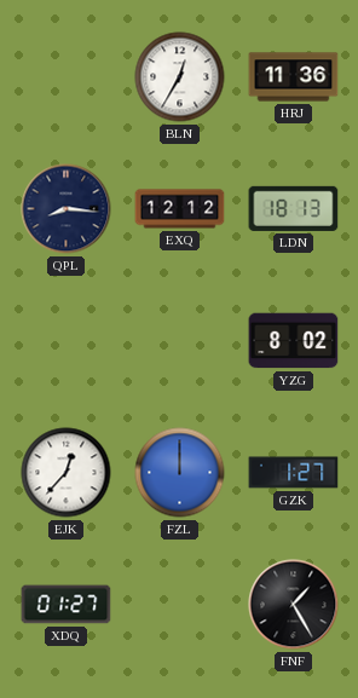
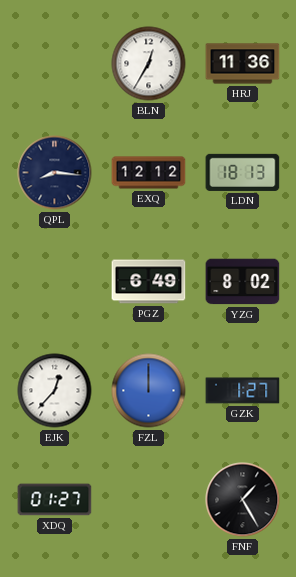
PGZ: none -> 6:49 (149, 282)
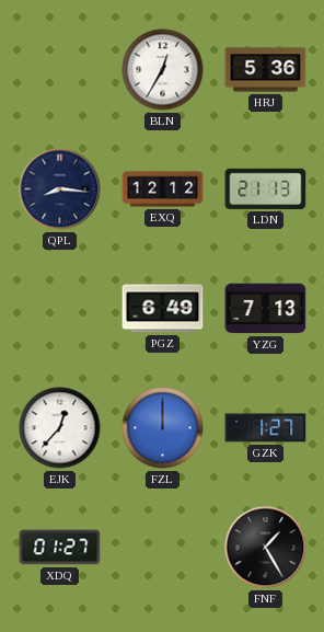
HRJ: 11:36 -> 5:36 (266, 70)
LDN: 18:13 -> 21:13 (266, 188)
YZG: 8:02 -> 7:13 (266, 309)
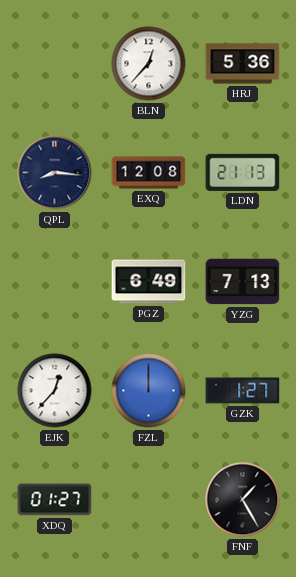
BLN: 12:35 -> 12:37 (149, 64)
EXQ: 12:12 -> 12:08 (149, 173)
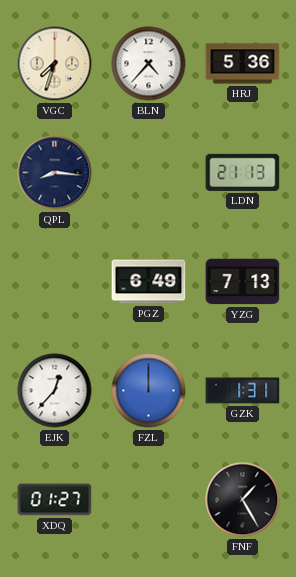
VGC: none -> 7:33 (55, 64)
BLN: 12:37 -> 4:37 (149, 64)
EXQ: 12:08 -> none (149, 173)
GZK: 1:27 -> 1:31 (243, 391)
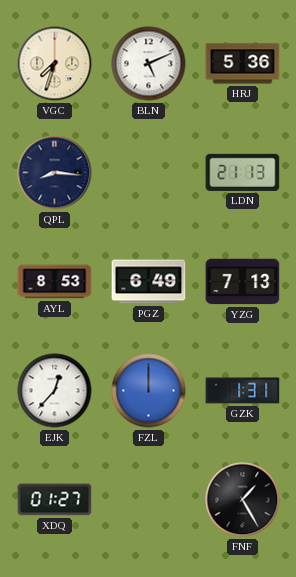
BLN: 4:37 -> 5:11 (149, 64)
AYL: none -> 8:53 (55, 282)
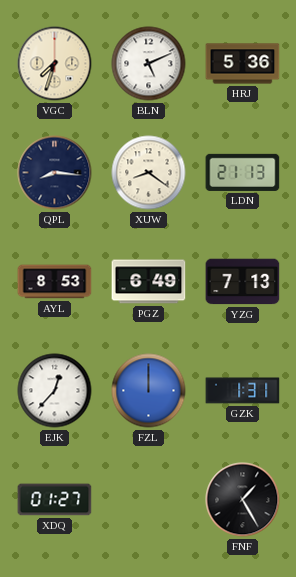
XUW: none -> 8:21 (149, 173)
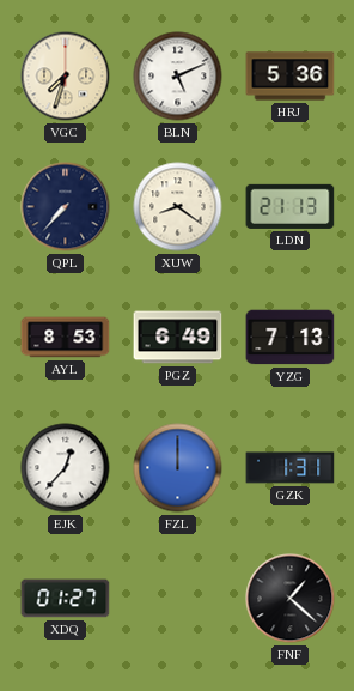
QPL: 8:16 -> 7:37 (66, 207)
FNF: 1:25 -> 1:22 (291, 599)
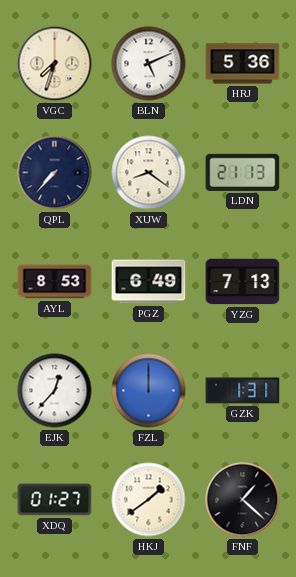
HKJ: none -> 1:39 (149, 500)
